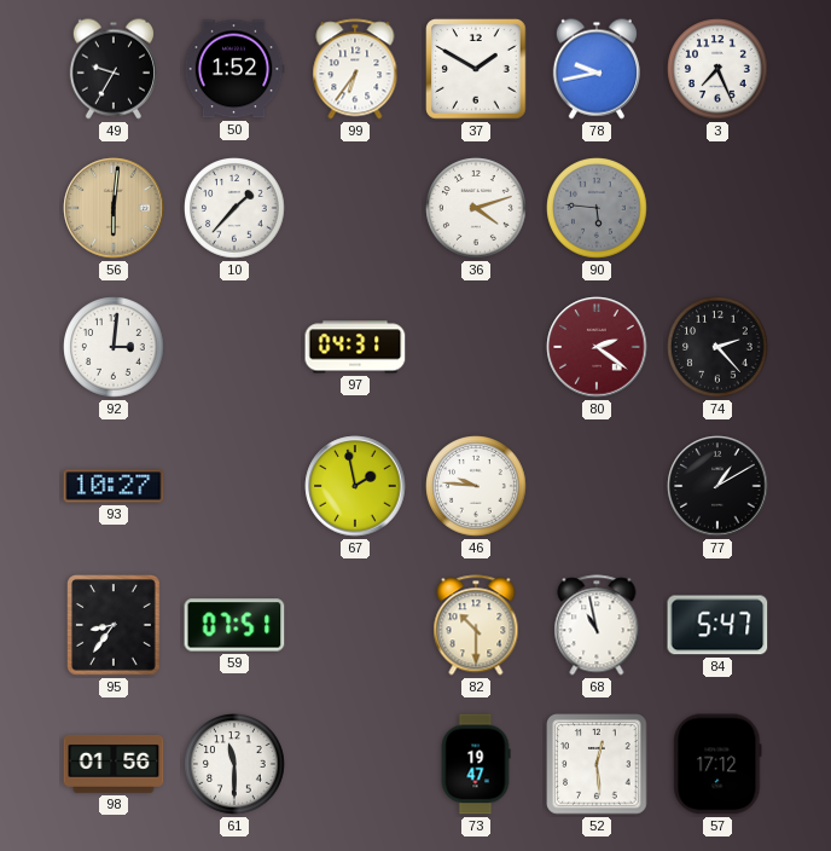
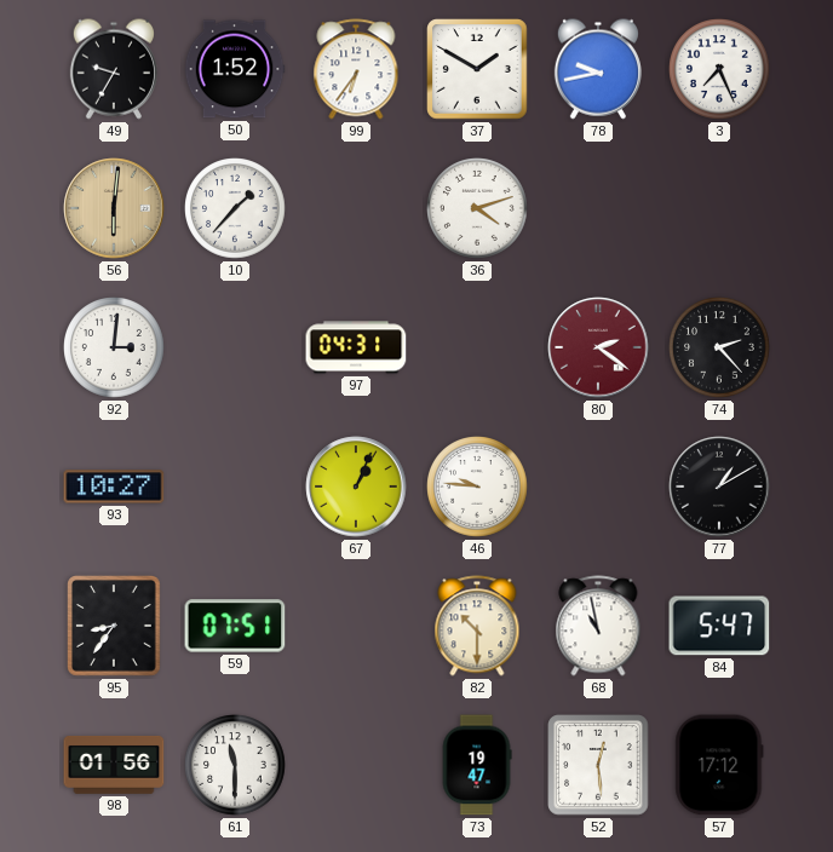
90: 5:46 -> none (597, 208)
67: 1:58 -> 1:04 (356, 487)
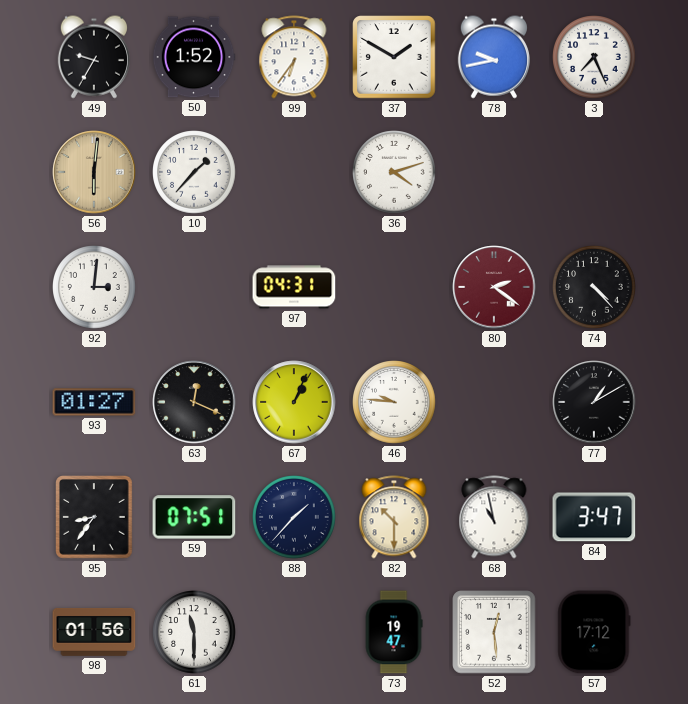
74: 2:23 -> 4:23 (594, 287)
93: 10:27 -> 01:27 (94, 402)
63: none -> 12:19 (194, 402)
88: none -> 1:37 (294, 517)
84: 5:47 -> 3:47 (594, 517)
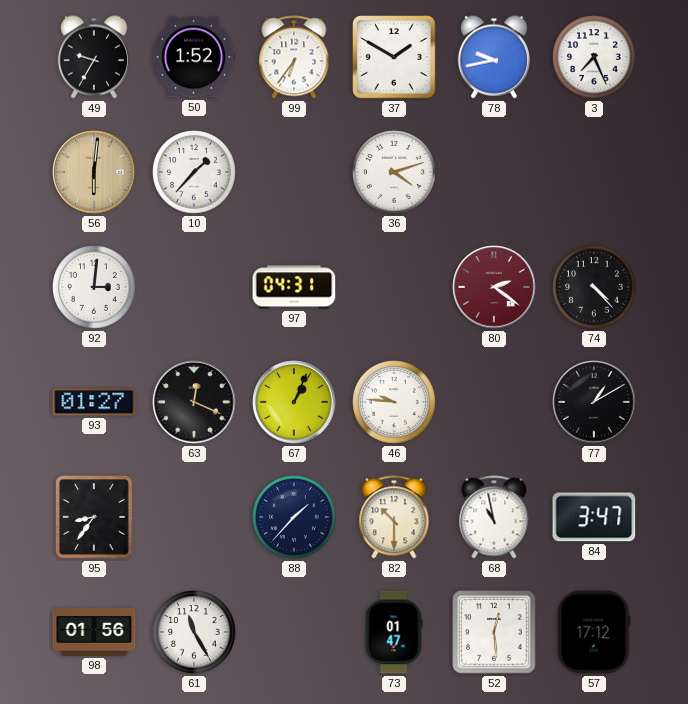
59: 07:51 -> none (194, 517)
61: 11:30 -> 11:25 (194, 632)
73: 19:47 -> 01:47 (394, 632)
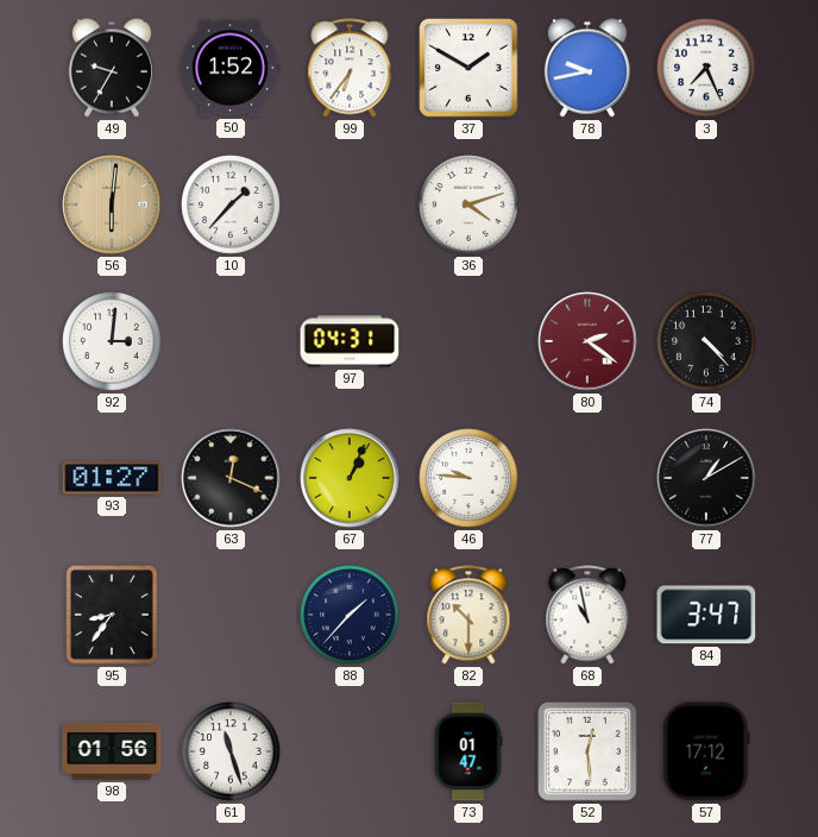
61: 11:25 -> 11:27 (231, 751)
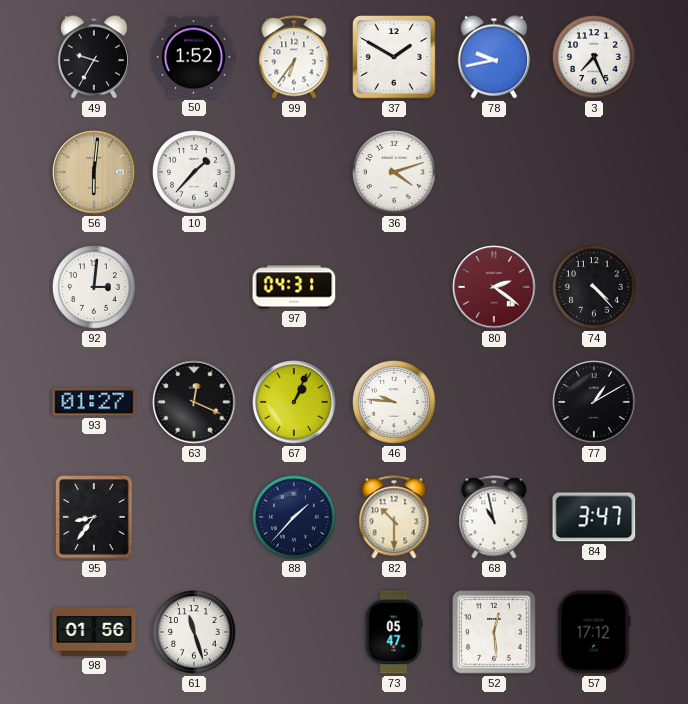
73: 01:47 -> 05:47 (394, 632)
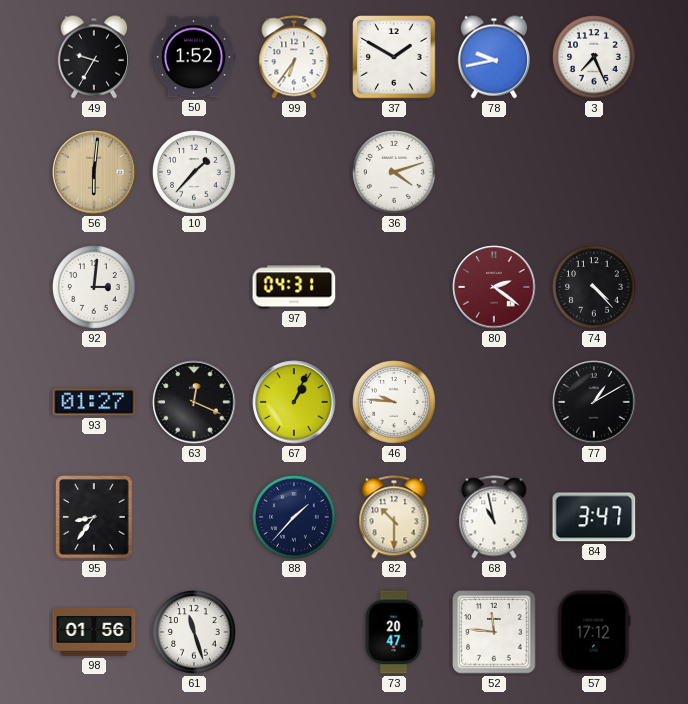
73: 05:47 -> 20:47 (394, 632)
52: 12:29 -> 11:46 (494, 632)
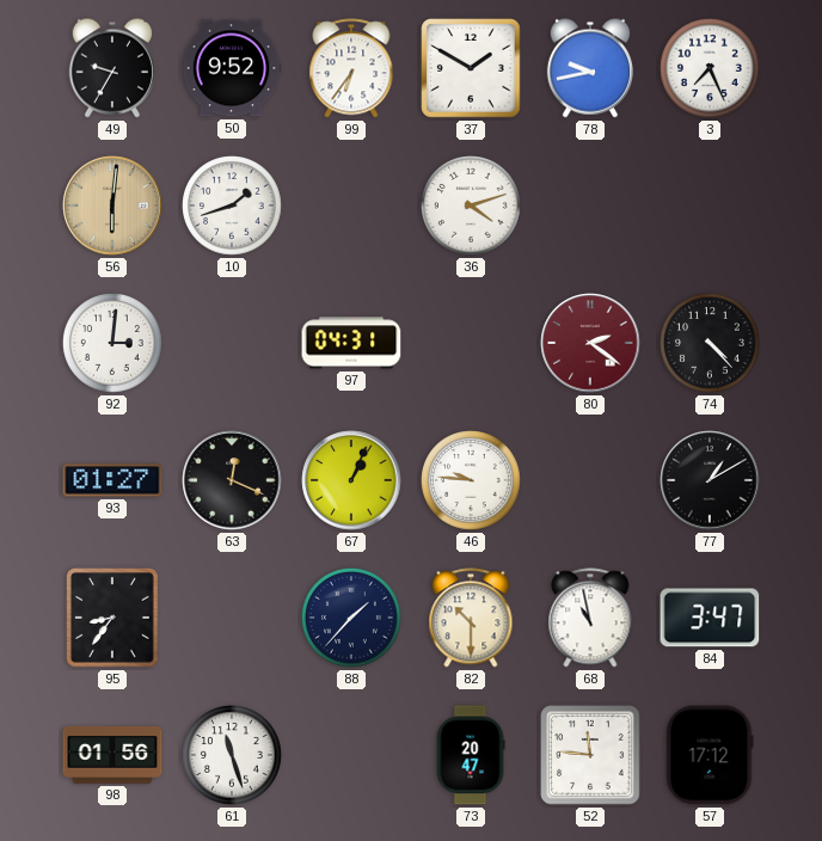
50: 1:52 -> 9:52 (232, 68)
10: 1:37 -> 1:42 (232, 205)
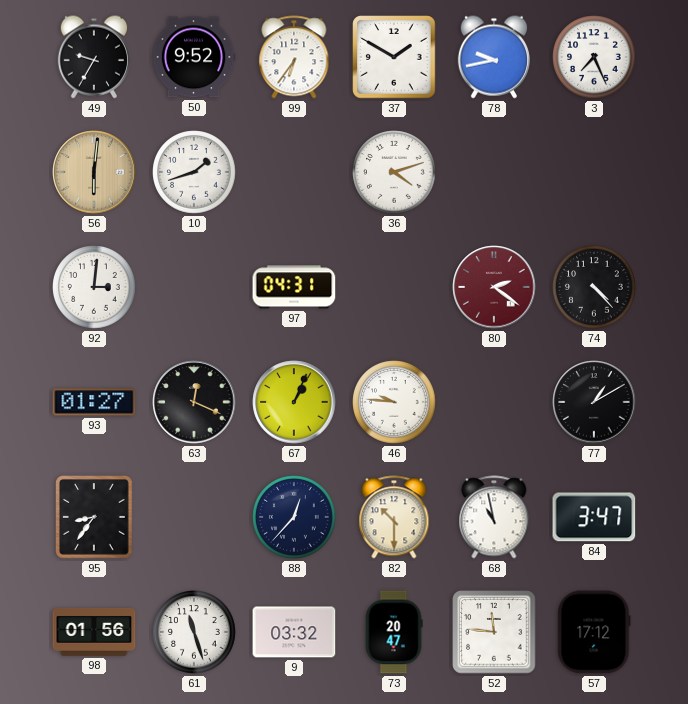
88: 1:37 -> 12:37 (294, 517)
9: none -> 03:32 (294, 632)
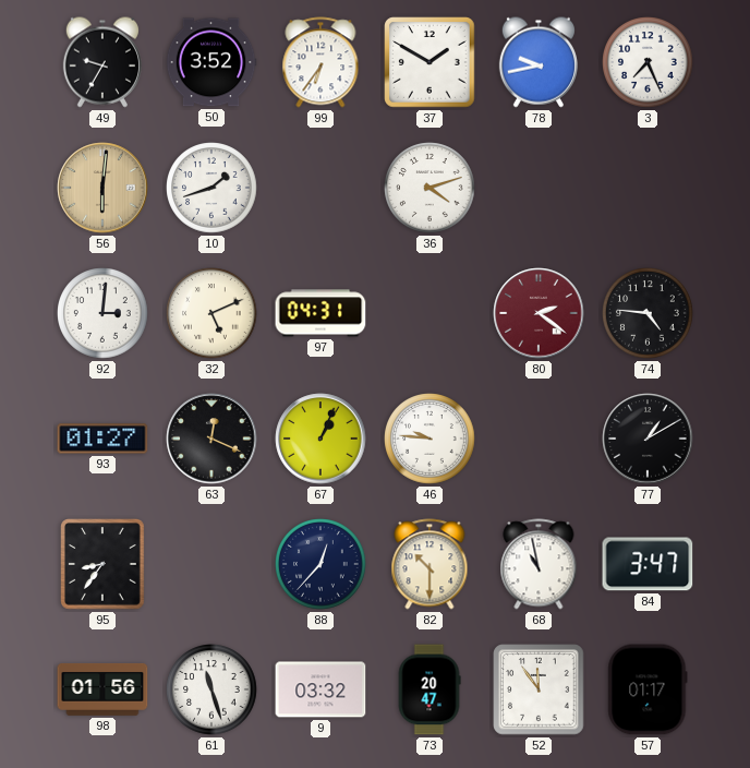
50: 9:52 -> 3:52 (211, 62)
32: none -> 5:11 (211, 313)
74: 4:23 -> 4:46 (648, 313)
52: 11:46 -> 11:54 (539, 689)
57: 17:12 -> 01:17 (648, 689)
